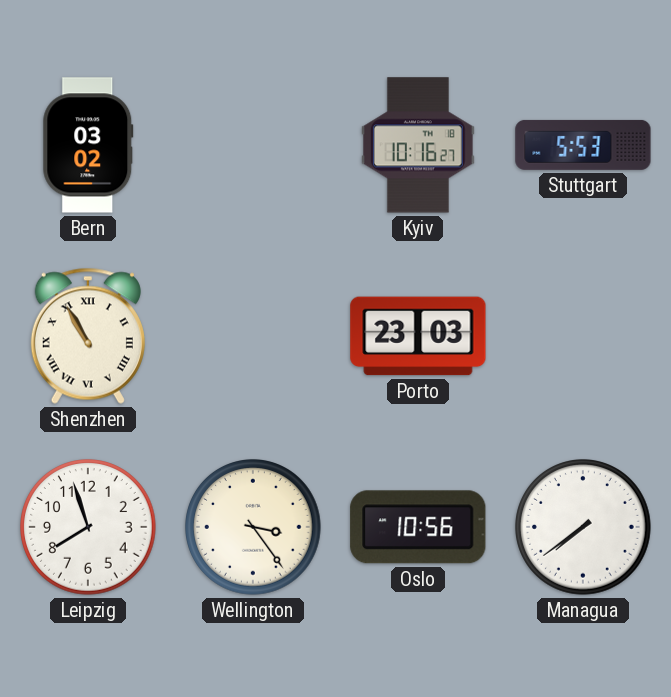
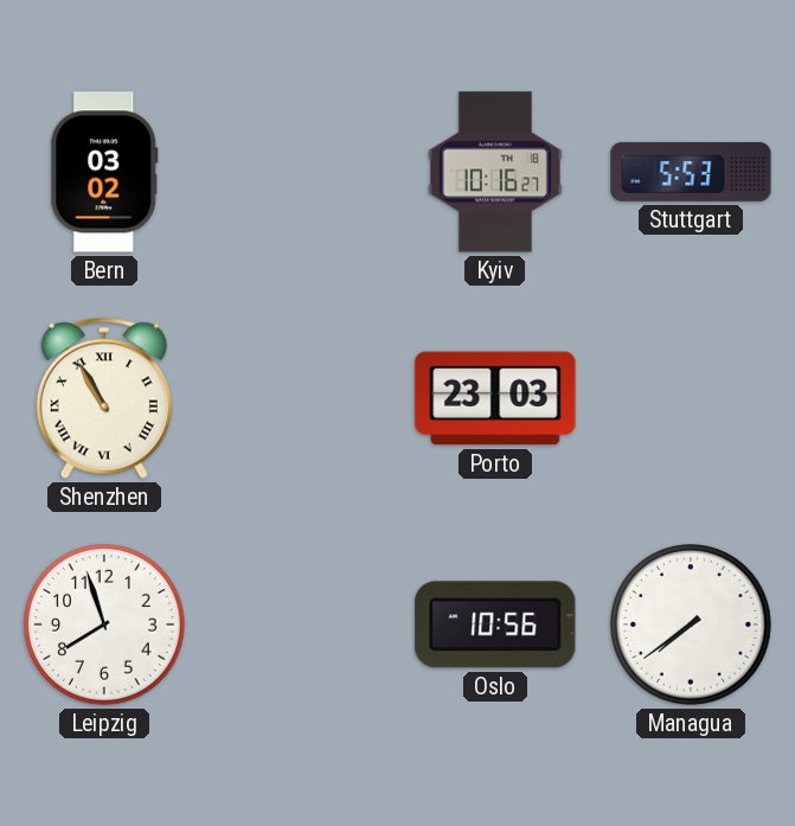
Wellington: 3:24 -> none (254, 528)
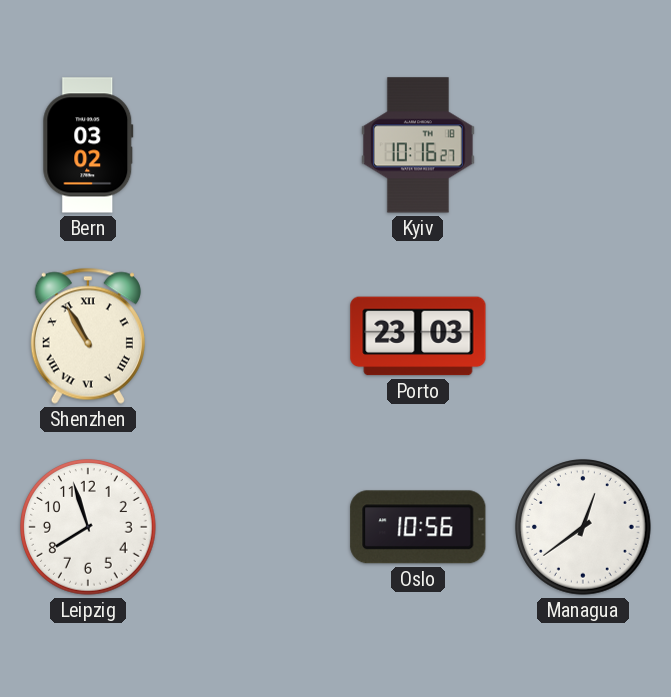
Stuttgart: 5:53 -> none (691, 172)
Managua: 7:39 -> 12:39 (584, 528)
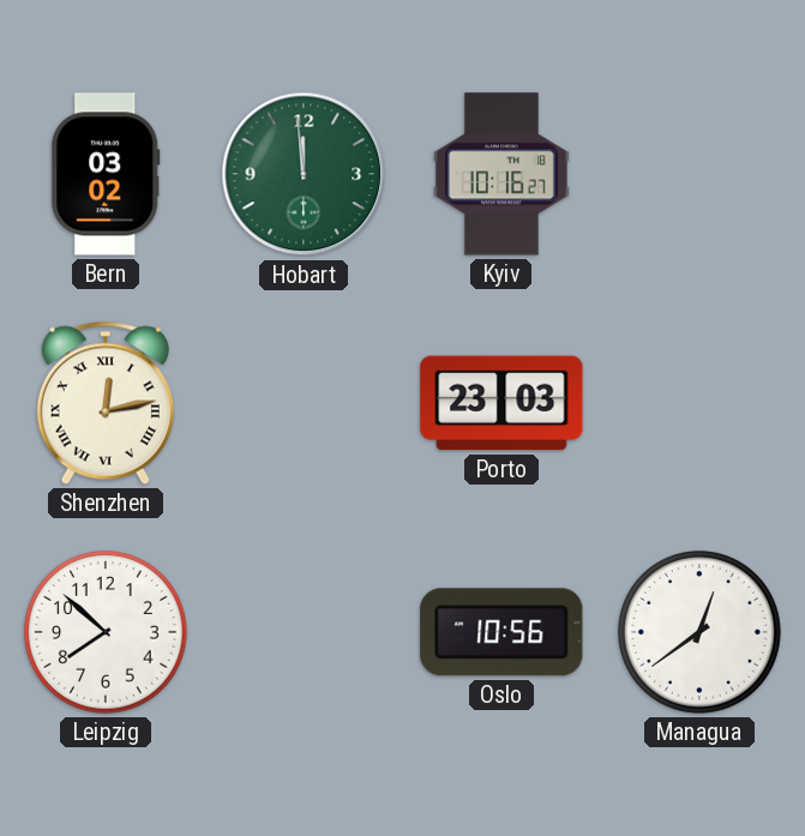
Hobart: none -> 11:59 (304, 174)
Shenzhen: 10:55 -> 12:13 (106, 403)
Leipzig: 7:57 -> 7:52 (107, 633)
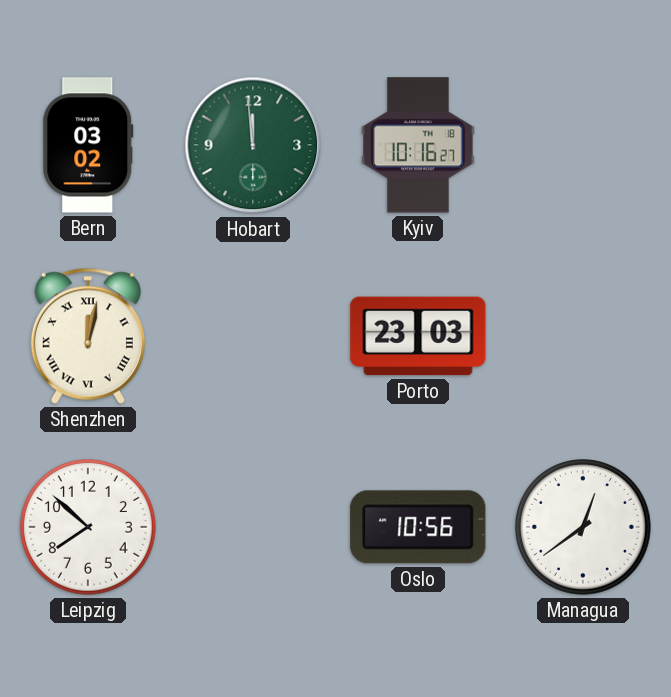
Shenzhen: 12:13 -> 12:02 (88, 336)
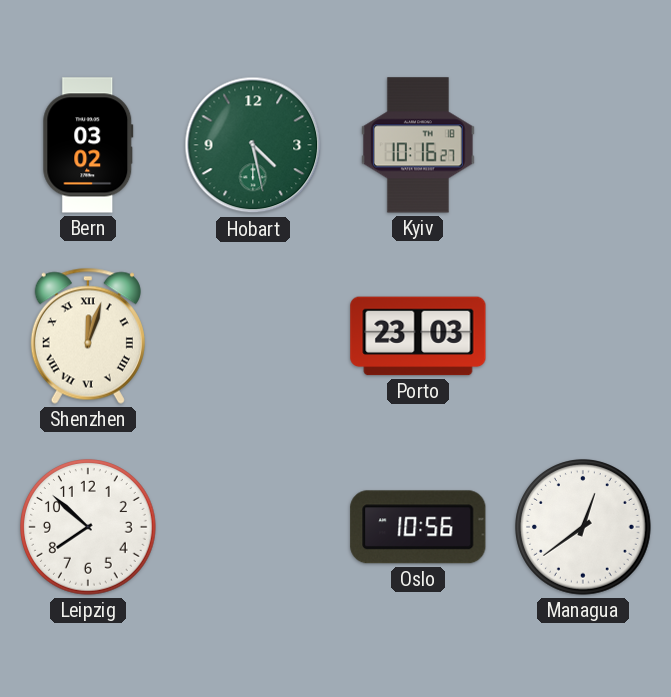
Hobart: 11:59 -> 4:28 (253, 145)
Shenzhen: 12:02 -> 12:03 (88, 336)
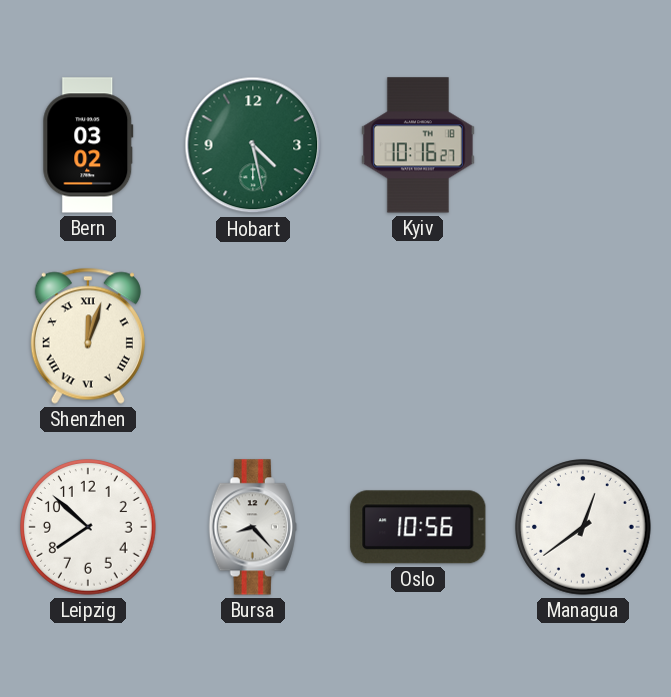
Porto: 23:03 -> none (418, 336)
Bursa: none -> 8:23 (253, 527)
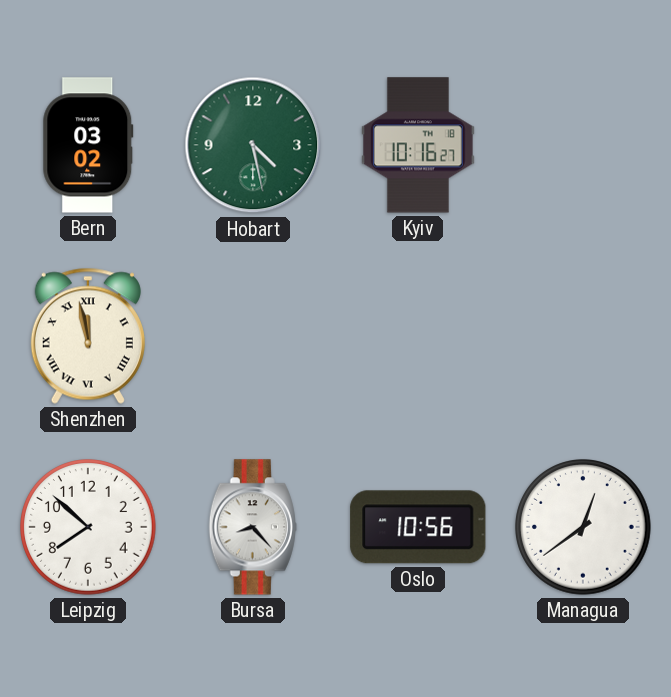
Shenzhen: 12:03 -> 11:58 (88, 336)
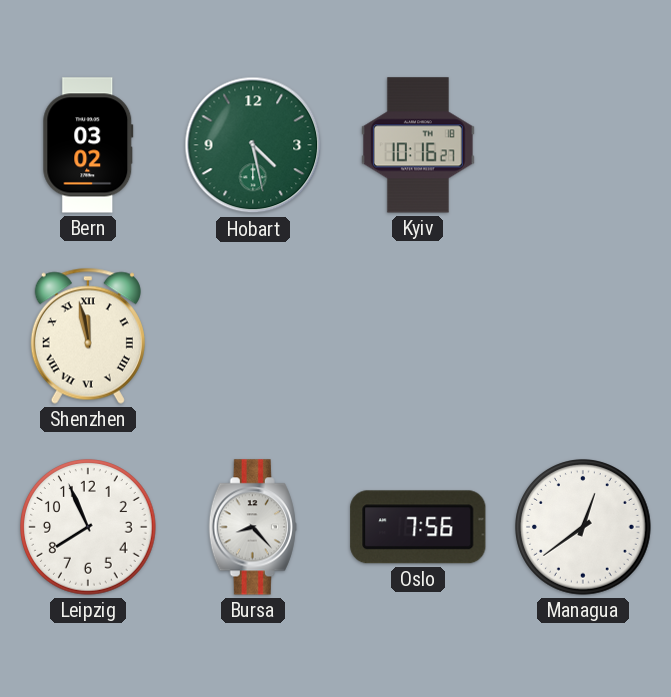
Leipzig: 7:52 -> 7:56 (89, 528)
Oslo: 10:56 -> 7:56 (418, 527)
